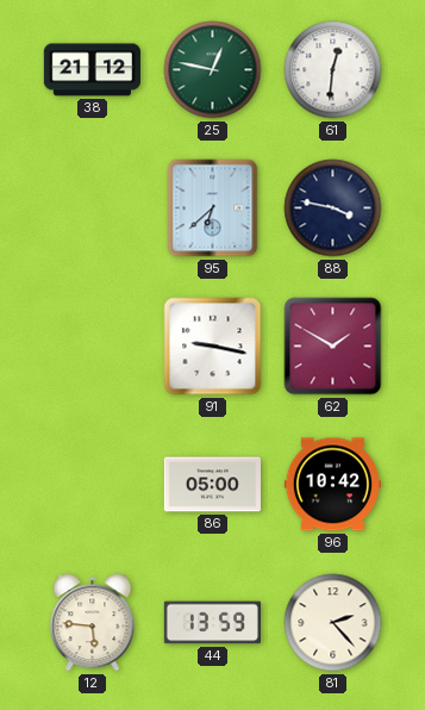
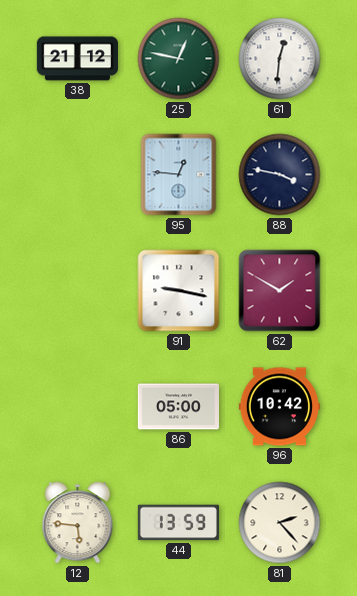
95: 6:38 -> 12:46 (179, 175)
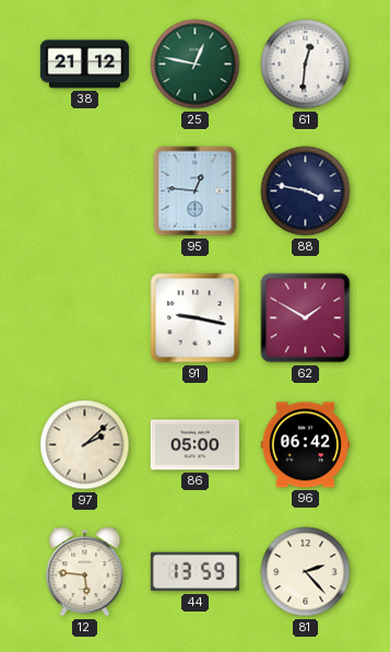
97: none -> 2:08 (85, 445)
96: 10:42 -> 06:42 (305, 445)
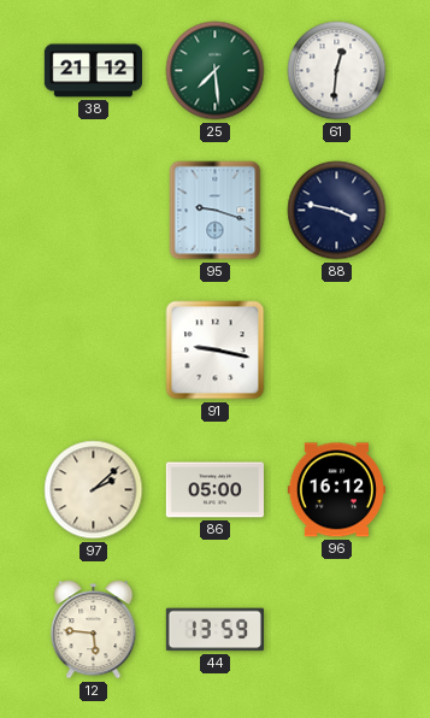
25: 12:47 -> 7:29 (216, 71)
95: 12:46 -> 9:18 (216, 211)
62: 1:50 -> none (306, 318)
96: 06:42 -> 16:12 (336, 490)
81: 2:23 -> none (306, 572)
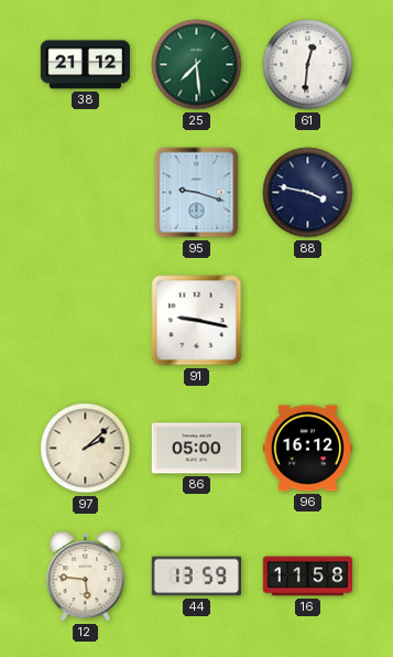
16: none -> 11:58 (307, 577)
